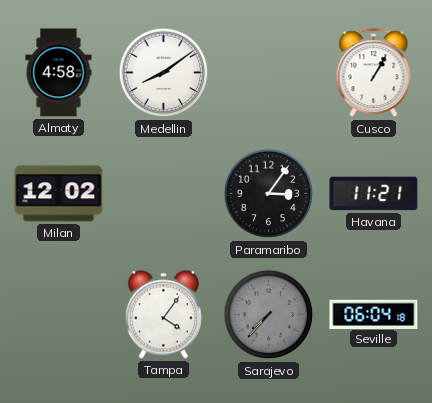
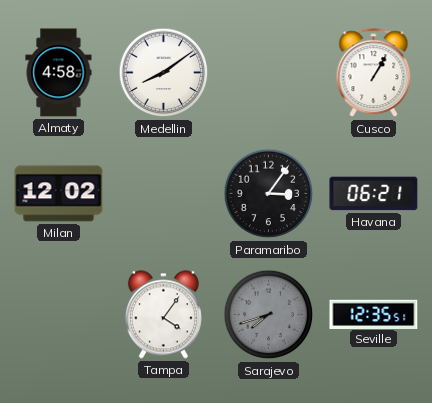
Havana: 11:21 -> 06:21 (374, 194)
Sarajevo: 7:37 -> 7:42 (269, 315)
Seville: 06:04 -> 12:35 (374, 314)
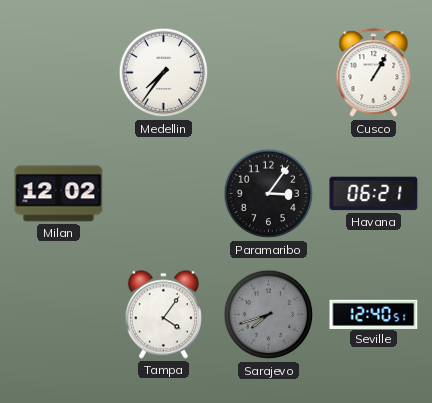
Almaty: 4:58 -> none (59, 73)
Medellin: 8:09 -> 7:36 (164, 73)
Seville: 12:35 -> 12:40 (374, 314)
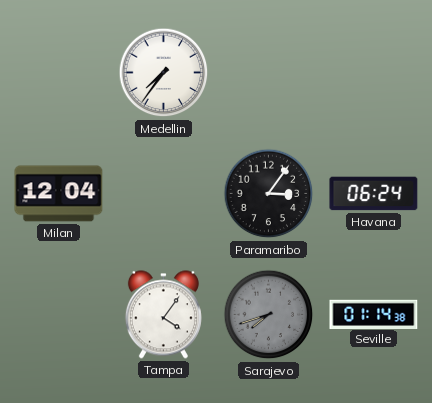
Cusco: 1:05 -> none (374, 73)
Milan: 12:02 -> 12:04 (59, 194)
Havana: 06:21 -> 06:24 (374, 194)
Seville: 12:40 -> 01:14 (374, 314)
